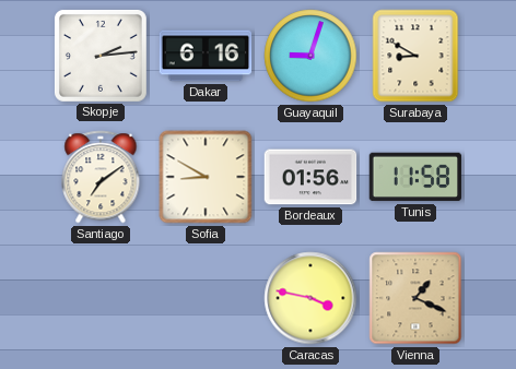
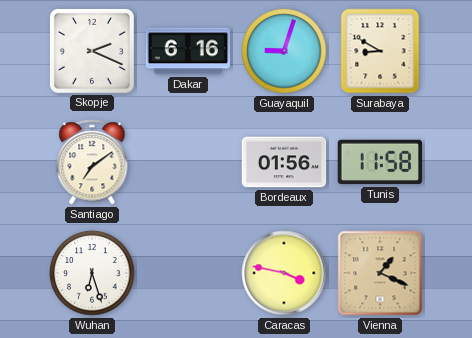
Skopje: 2:14 -> 2:19 (92, 51)
Sofia: 8:50 -> none (206, 177)
Wuhan: none -> 6:27 (92, 273)
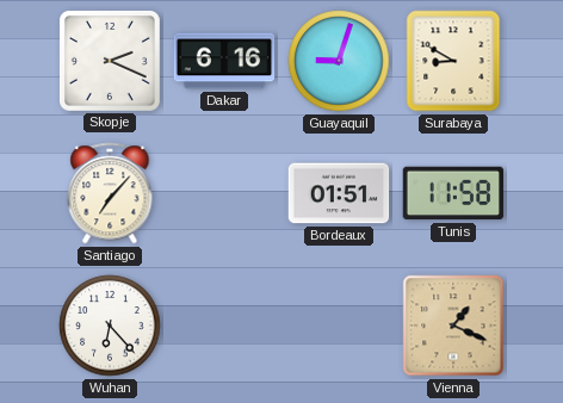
Santiago: 7:09 -> 7:07 (110, 193)
Bordeaux: 01:56 -> 01:51 (339, 193)
Wuhan: 6:27 -> 6:23 (110, 325)
Caracas: 3:47 -> none (284, 273)
